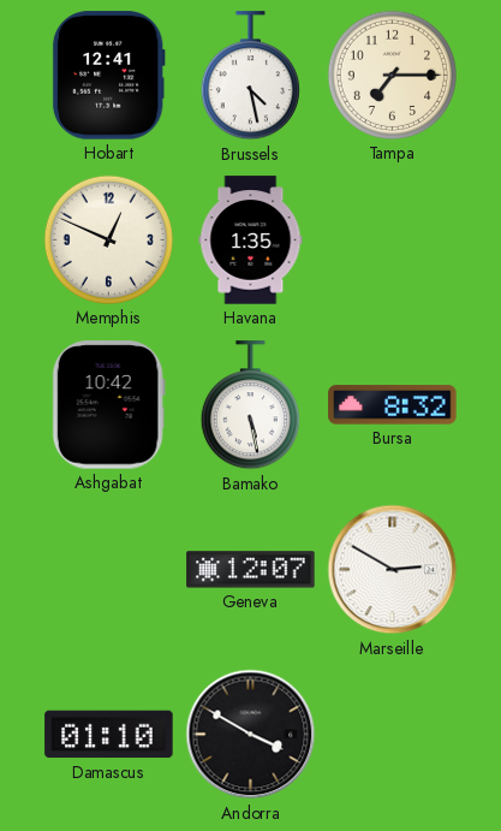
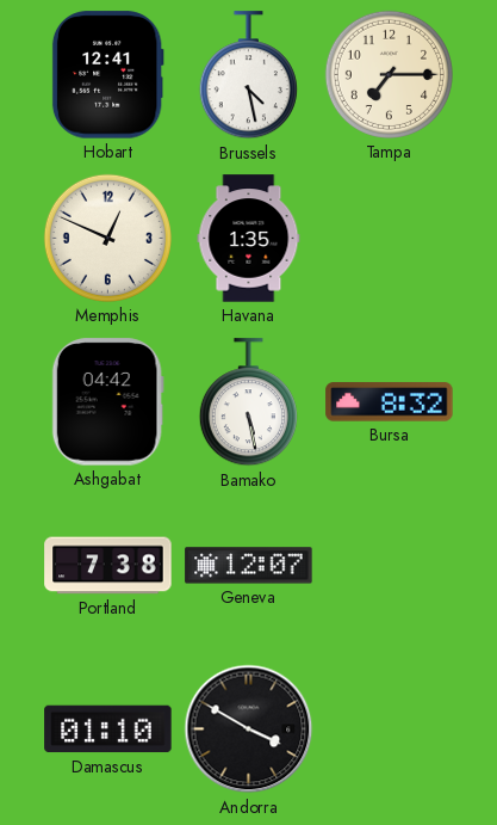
Ashgabat: 10:42 -> 04:42 (107, 402)
Portland: none -> 7:38 (108, 566)
Marseille: 2:50 -> none (393, 570)
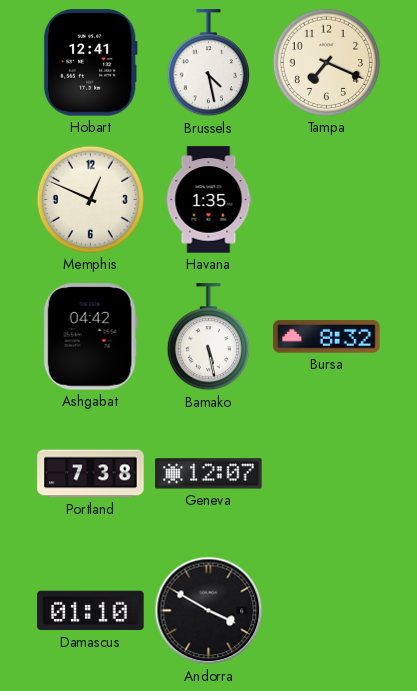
Tampa: 7:15 -> 7:19 (326, 62)
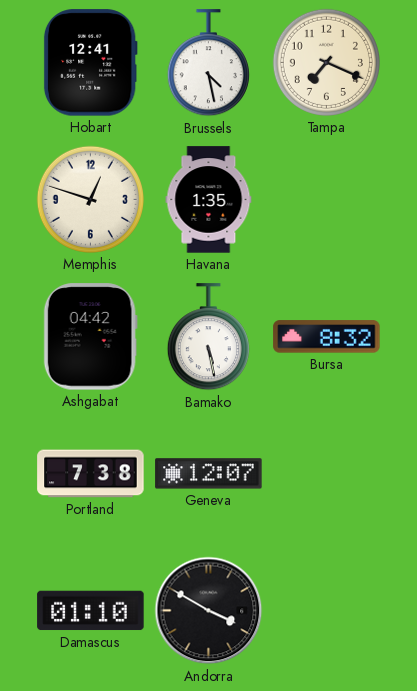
Memphis: 12:49 -> 12:48 (90, 199)
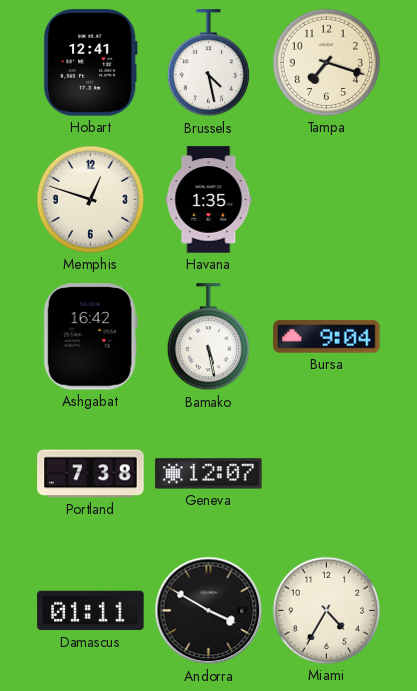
Tampa: 7:19 -> 7:18 (326, 62)
Ashgabat: 04:42 -> 16:42 (90, 337)
Bursa: 8:32 -> 9:04 (327, 337)
Damascus: 01:10 -> 01:11 (91, 611)
Miami: none -> 4:35 (326, 610)
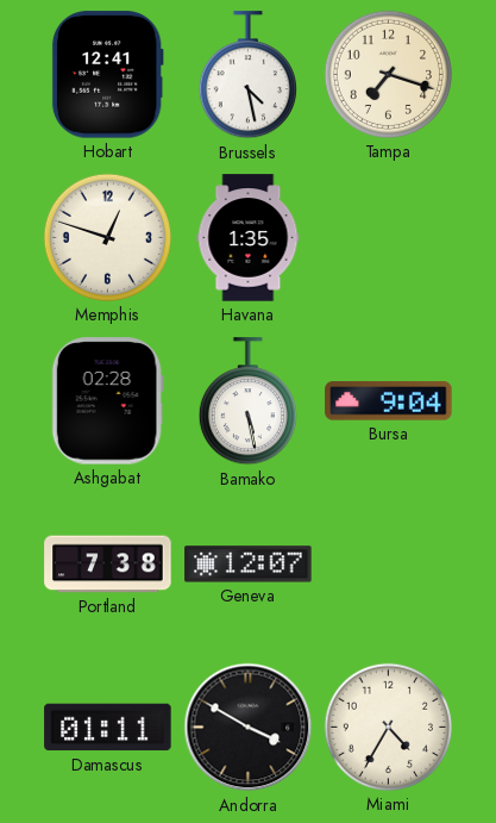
Ashgabat: 16:42 -> 02:28 (107, 401)
